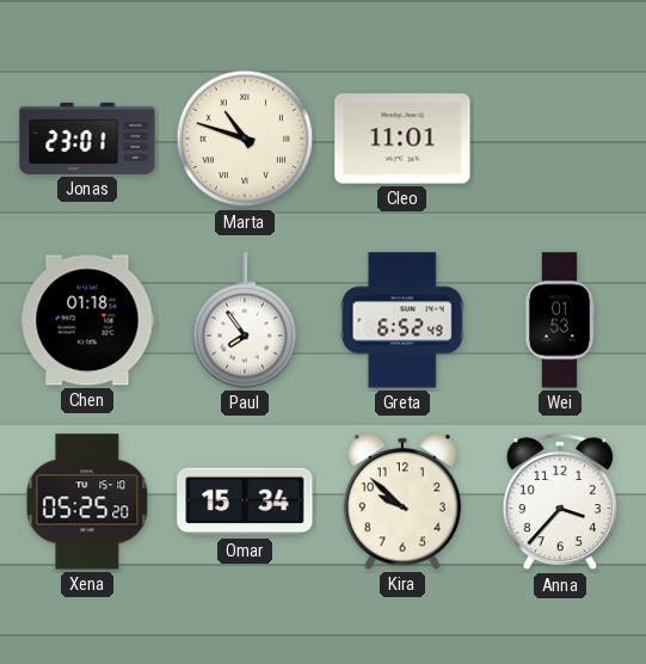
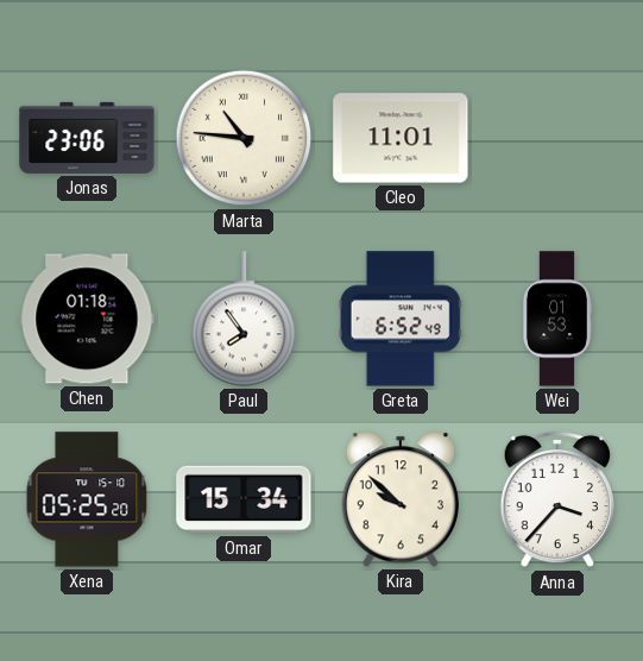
Jonas: 23:01 -> 23:06 (87, 138)
Marta: 10:48 -> 10:46 (244, 138)
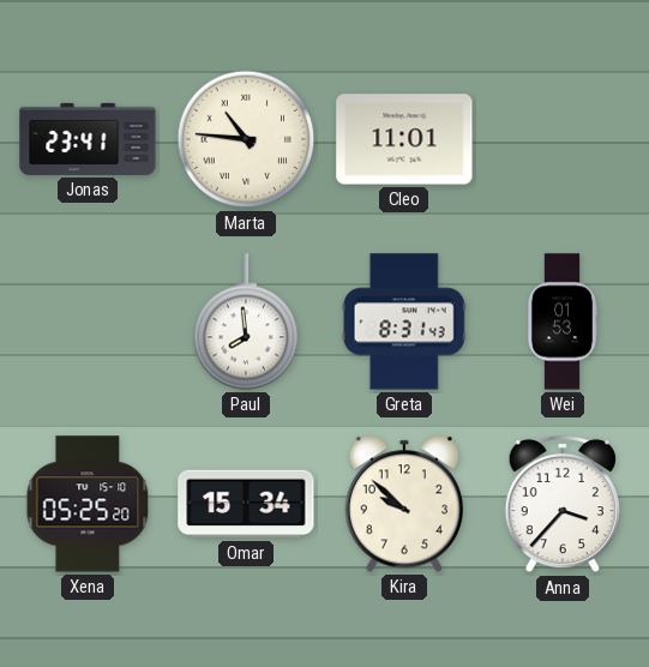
Jonas: 23:06 -> 23:41 (88, 139)
Chen: 01:18 -> none (87, 319)
Paul: 7:54 -> 7:59 (246, 322)
Greta: 6:52 -> 8:31 (404, 322)
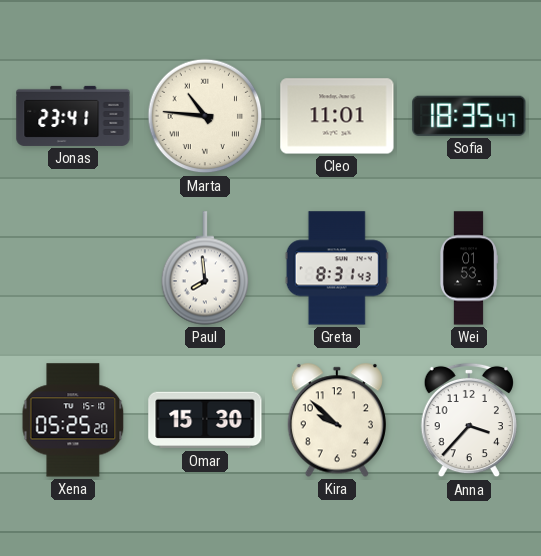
Sofia: none -> 18:35 (469, 116)
Omar: 15:34 -> 15:30 (205, 420)
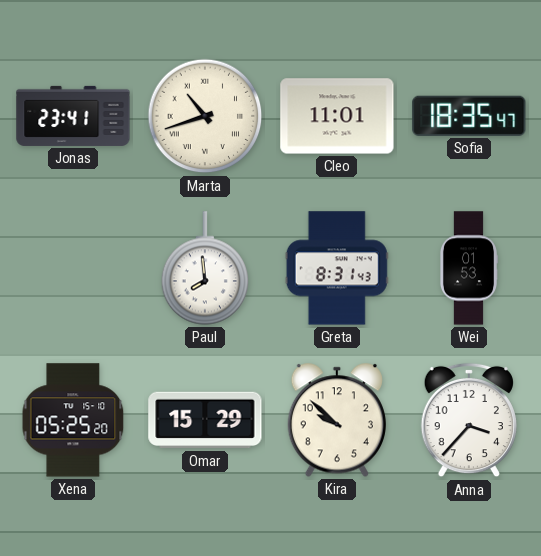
Marta: 10:46 -> 10:42 (205, 116)
Omar: 15:30 -> 15:29 (205, 420)
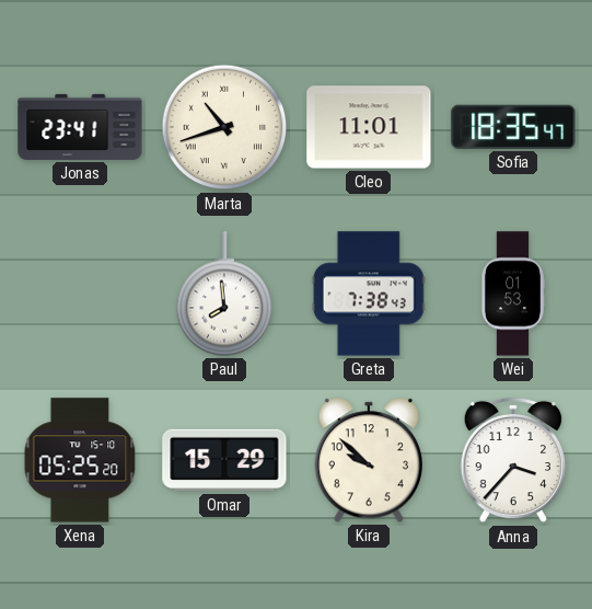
Greta: 8:31 -> 7:38 (369, 294)
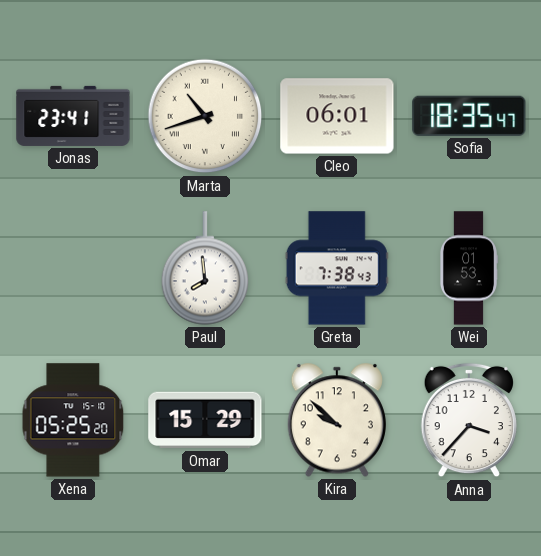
Cleo: 11:01 -> 06:01 (337, 116)
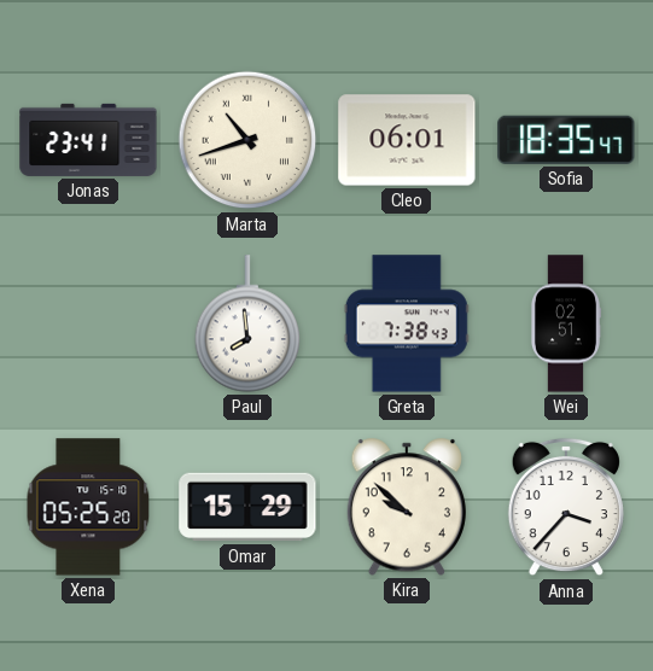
Wei: 01:53 -> 02:51 (565, 323)
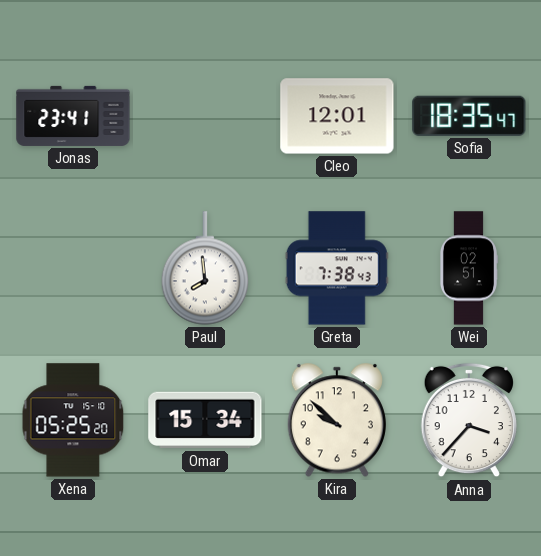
Marta: 10:42 -> none (247, 140)
Cleo: 06:01 -> 12:01 (337, 116)
Omar: 15:29 -> 15:34 (205, 420)
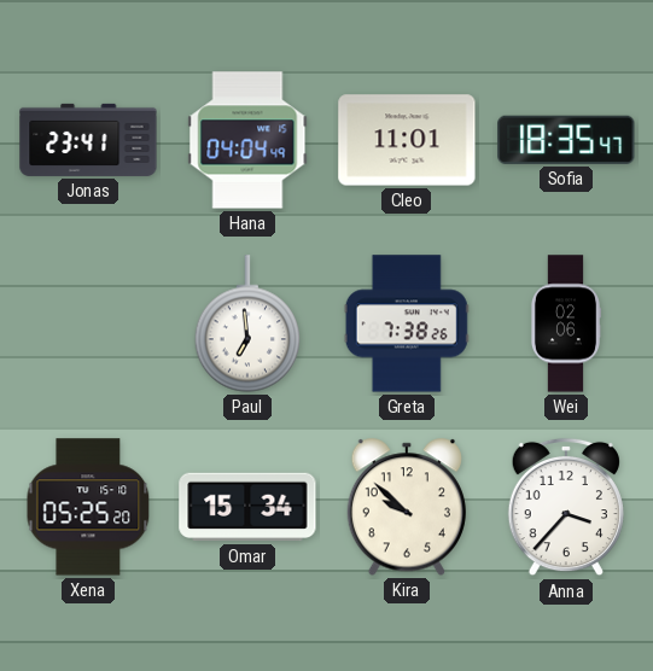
Hana: none -> 04:04 (247, 140)
Cleo: 12:01 -> 11:01 (407, 140)
Paul: 7:59 -> 6:59 (247, 323)
Greta: 7:38:43 -> 7:38:26 (407, 323)
Wei: 02:51 -> 02:06 (565, 323)
